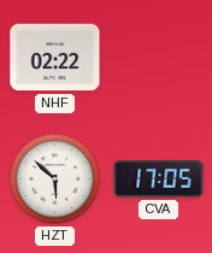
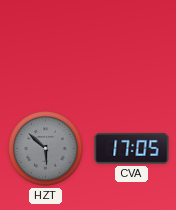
NHF: 02:22 -> none (55, 58)
HZT dial: white -> grey (46, 149)
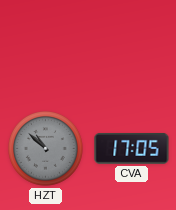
HZT: 5:52 -> 10:52 (46, 149)
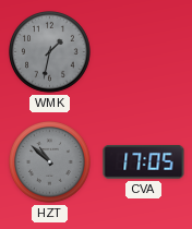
WMK: none -> 1:32 (50, 52)
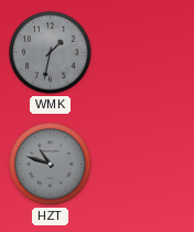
HZT: 10:52 -> 10:48 (51, 165)
CVA: 17:05 -> none (144, 161)
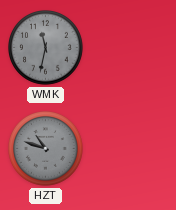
WMK: 1:32 -> 11:32 (46, 48)
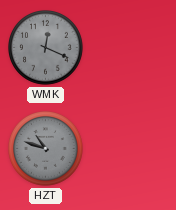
WMK: 11:32 -> 12:19 (46, 48)
